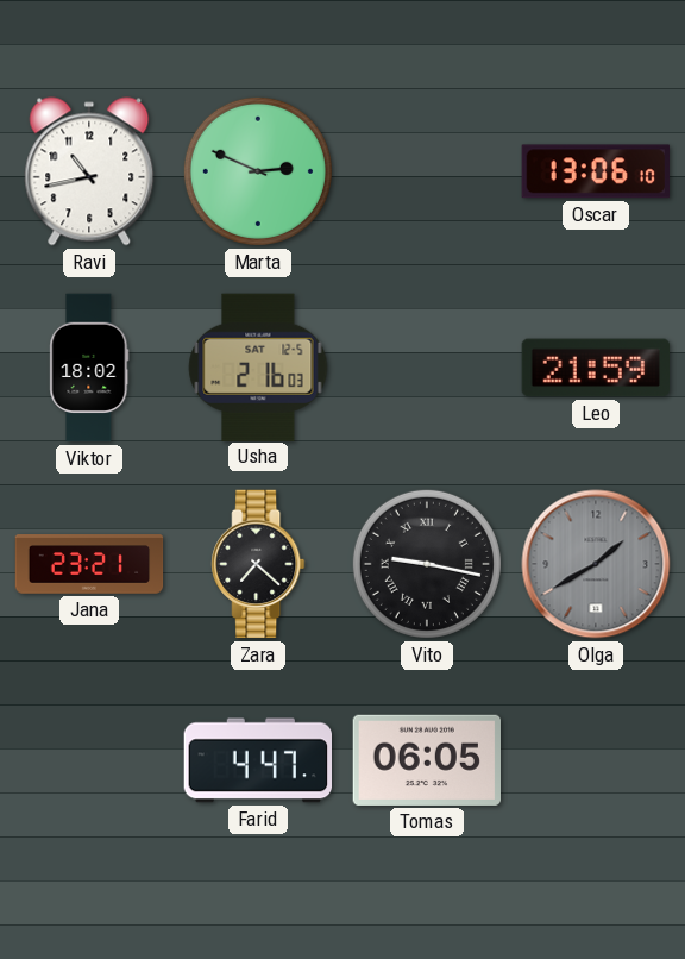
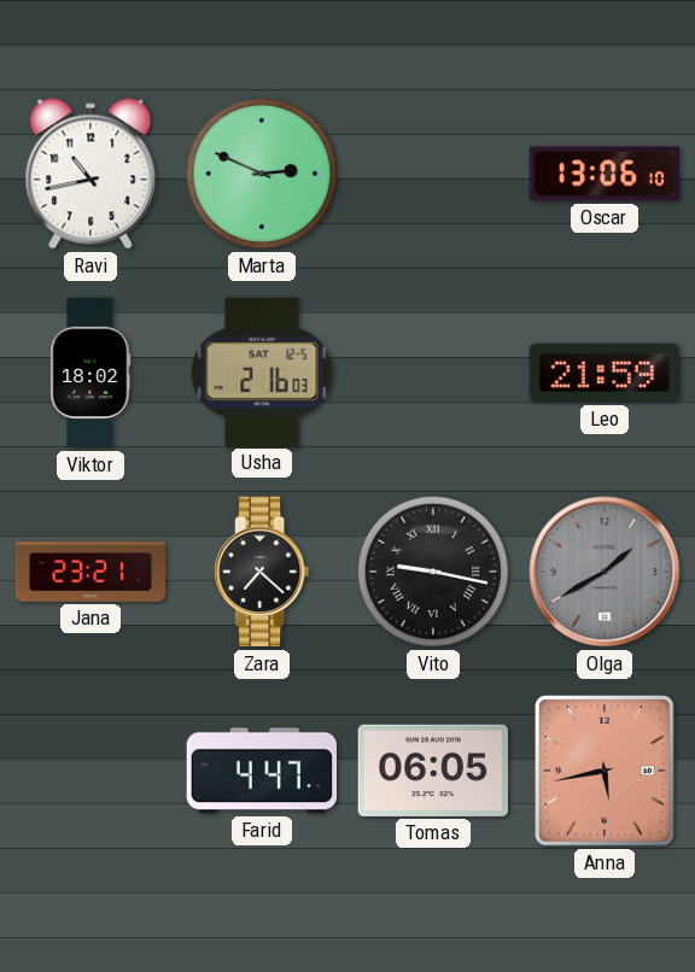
Anna: none -> 5:43 (606, 771)
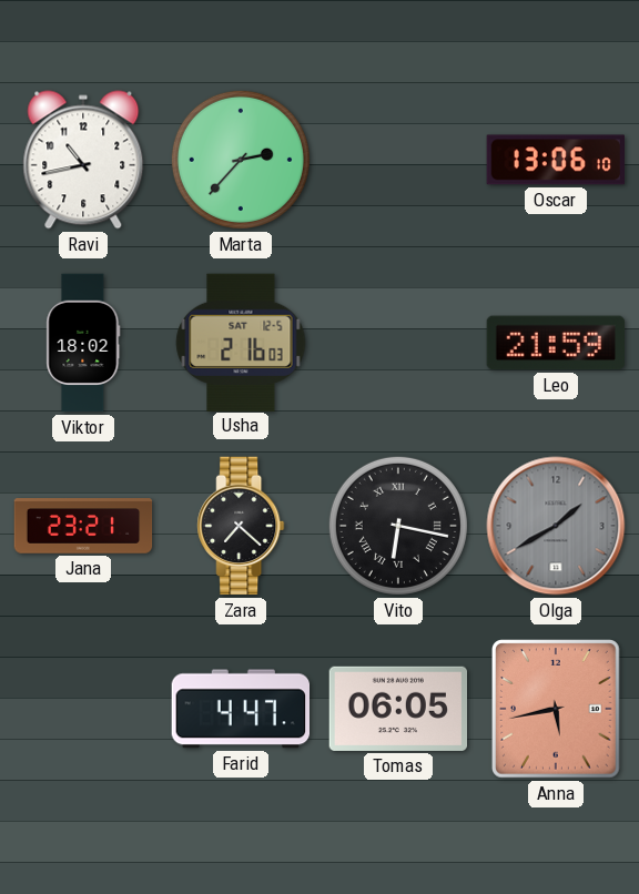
Marta: 2:49 -> 2:37 (241, 160)
Vito: 9:17 -> 6:17 (398, 526)
